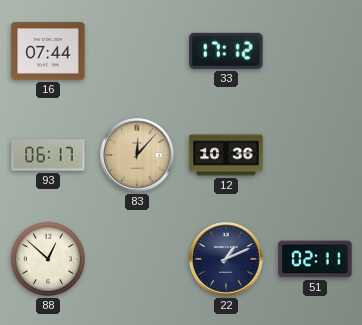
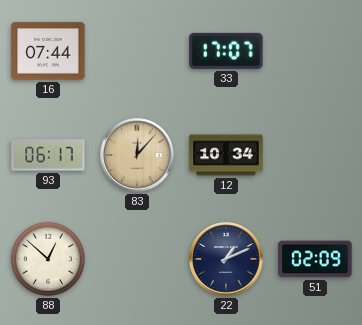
33: 17:12 -> 17:07 (226, 51)
12: 10:36 -> 10:34 (226, 155)
51: 02:11 -> 02:09 (315, 259)
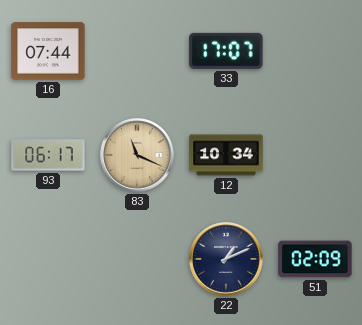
83: 12:07 -> 11:19 (137, 155)
88: 12:52 -> none (48, 259)
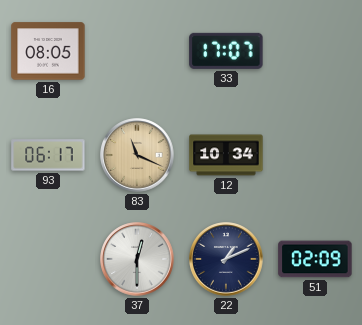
16: 07:44 -> 08:05 (48, 51)
37: none -> 12:30 (137, 259)
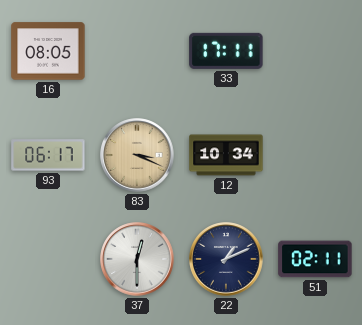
33: 17:07 -> 17:11 (226, 51)
83: 11:19 -> 3:19 (137, 155)
51: 02:09 -> 02:11 (315, 259)
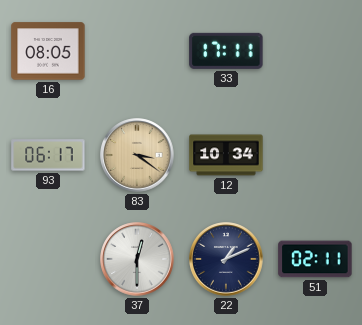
83: 3:19 -> 3:21 (137, 155)
